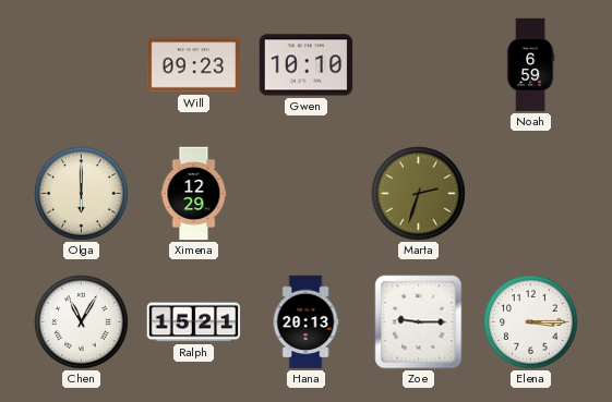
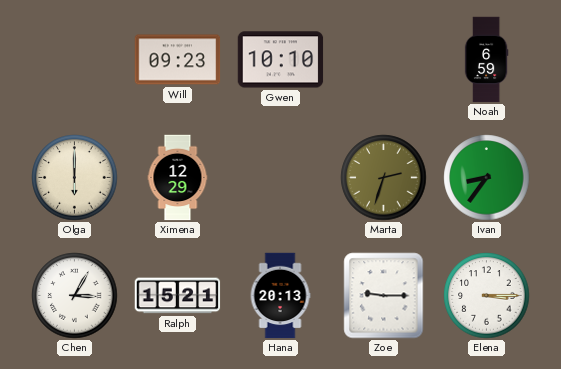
Ivan: none -> 8:36 (487, 178)
Chen: 11:05 -> 3:05 (75, 296)
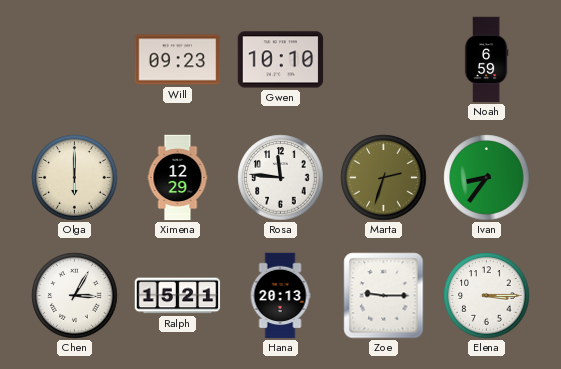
Rosa: none -> 11:46 (281, 178)
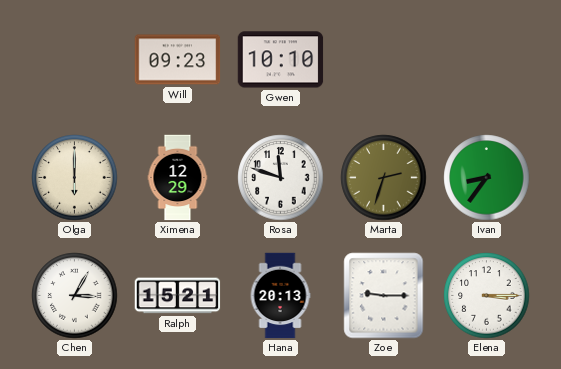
Noah: 6:59 -> none (486, 60)
Rosa: 11:46 -> 11:48 (281, 178)
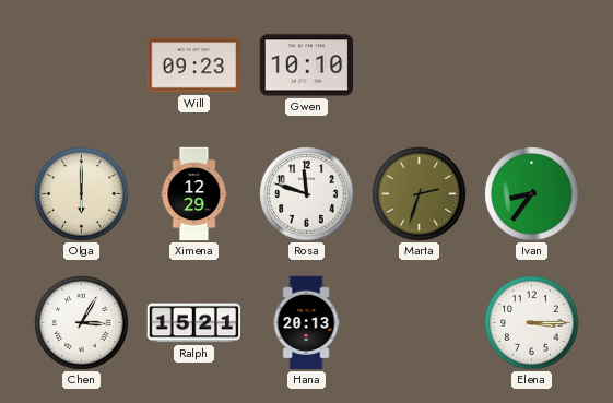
Zoe: 9:15 -> none (384, 296)
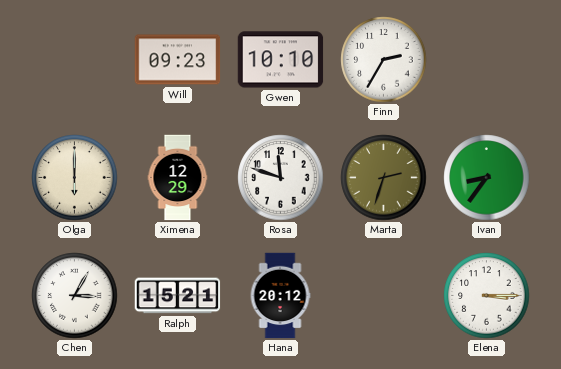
Finn: none -> 2:35 (384, 60)
Hana: 20:13 -> 20:12 (280, 296)
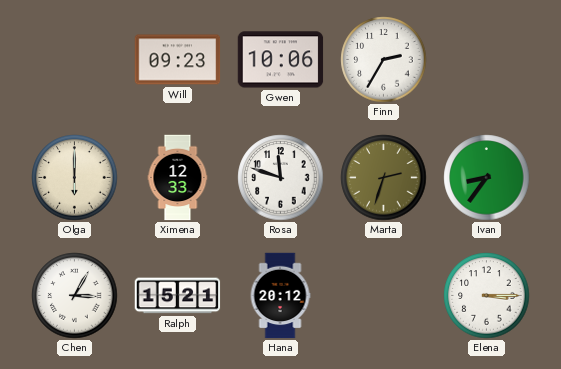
Gwen: 10:10 -> 10:06 (281, 60)
Ximena: 12:29 -> 12:33 (178, 178)
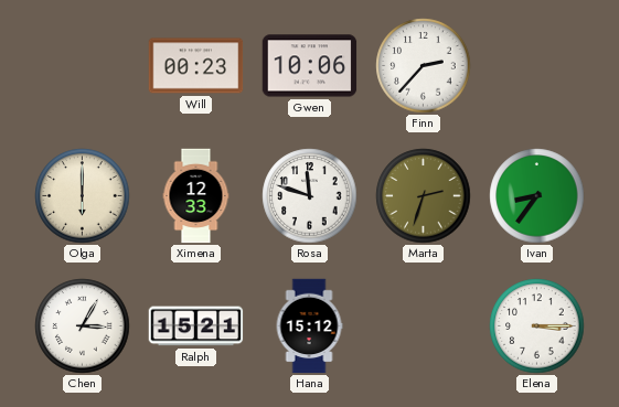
Will: 09:23 -> 00:23 (196, 66)
Finn: 2:35 -> 2:37 (424, 66)
Hana: 20:12 -> 15:12 (309, 326)
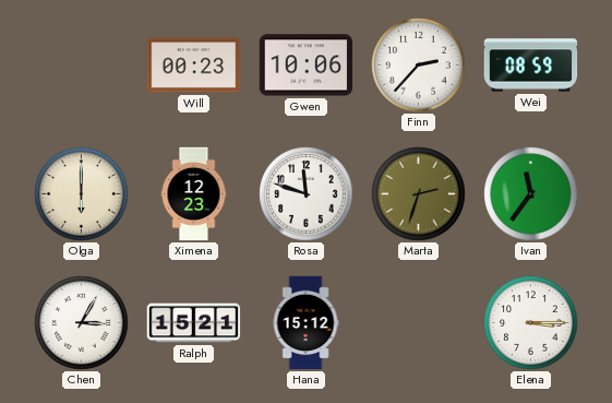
Wei: none -> 08:59 (531, 66)
Ximena: 12:33 -> 12:23 (194, 194)
Ivan: 8:36 -> 11:36 (531, 194)
